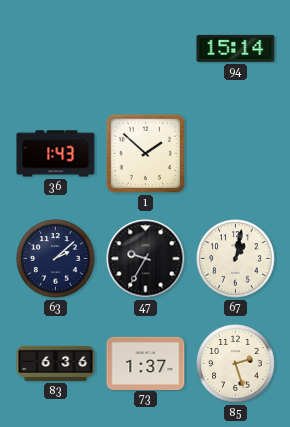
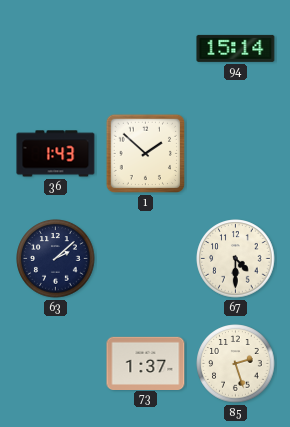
47: 9:35 -> none (146, 259)
67: 1:02 -> 4:30 (236, 259)
83: 6:36 -> none (56, 363)
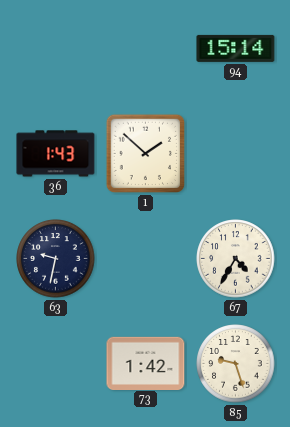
63: 2:08 -> 9:32 (56, 259)
67: 4:30 -> 4:35 (236, 259)
73: 1:37 -> 1:42 (146, 363)
85: 2:27 -> 9:27 (236, 364)
